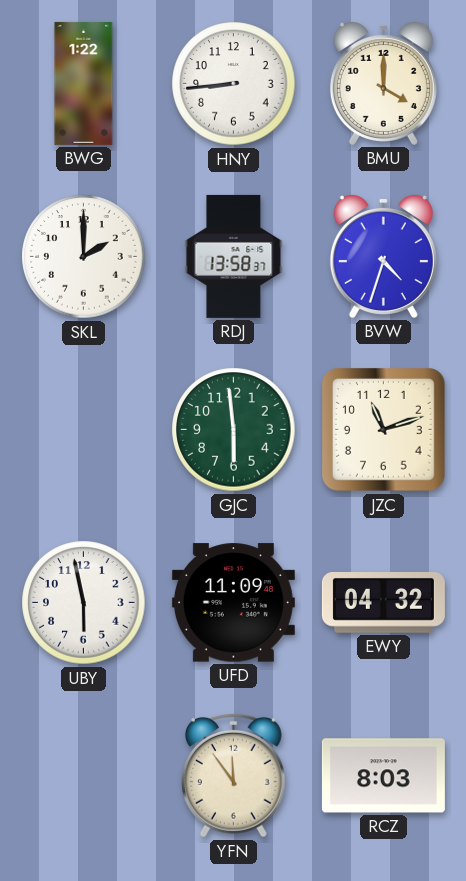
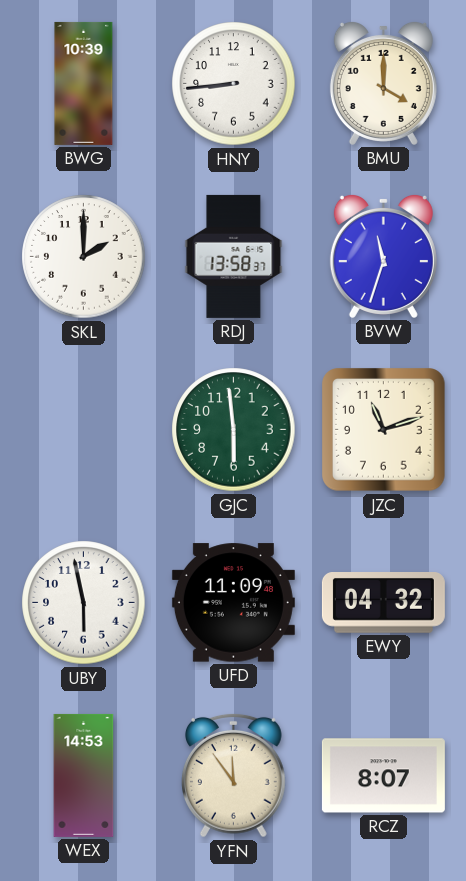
BWG: 1:22 -> 10:39 (84, 83)
BVW: 4:33 -> 11:33 (383, 256)
WEX: none -> 14:53 (84, 775)
RCZ: 8:03 -> 8:07 (383, 776)
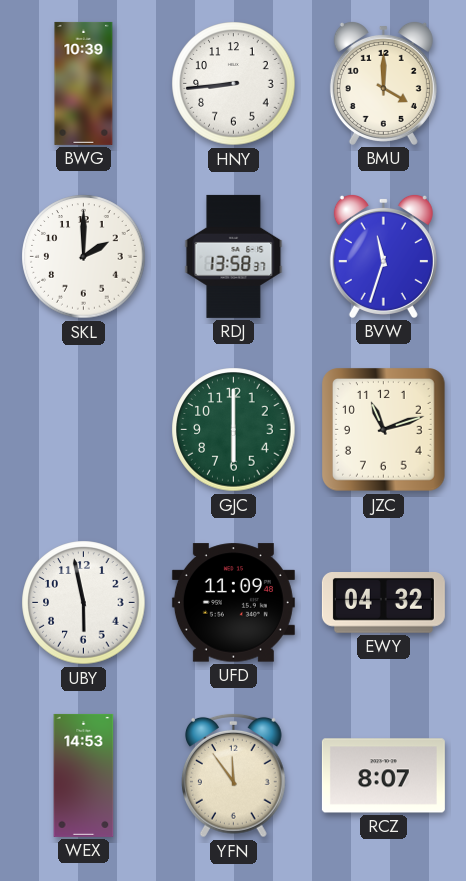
GJC: 5:59 -> 6:00 (234, 430)
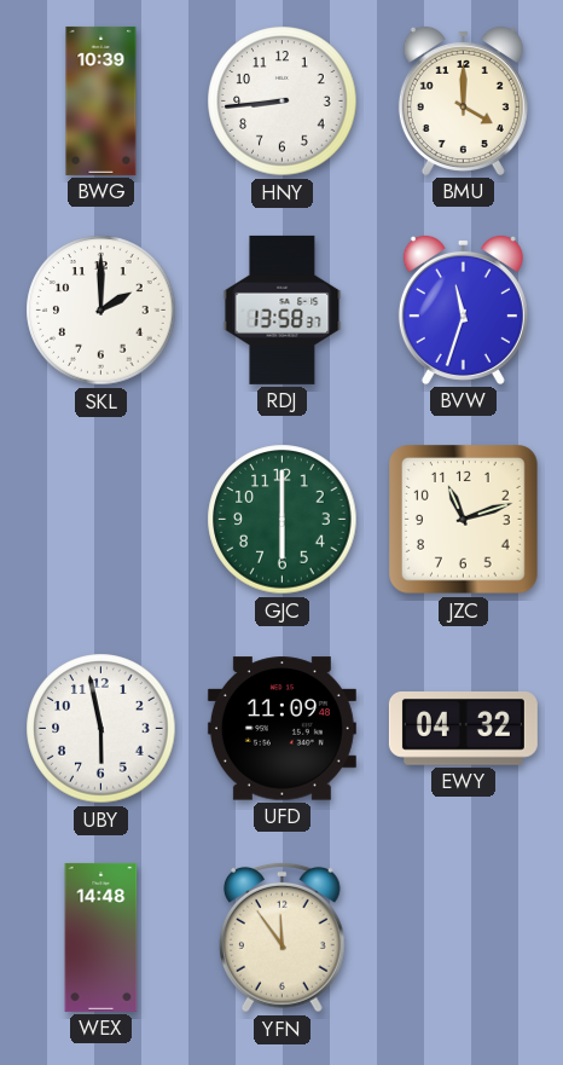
WEX: 14:53 -> 14:48 (101, 937)
RCZ: 8:07 -> none (383, 776)
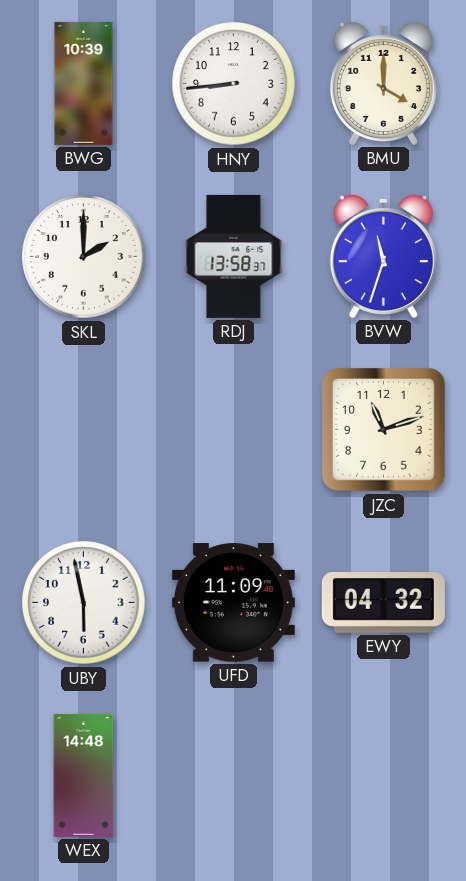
GJC: 6:00 -> none (283, 520)
YFN: 11:54 -> none (283, 937)
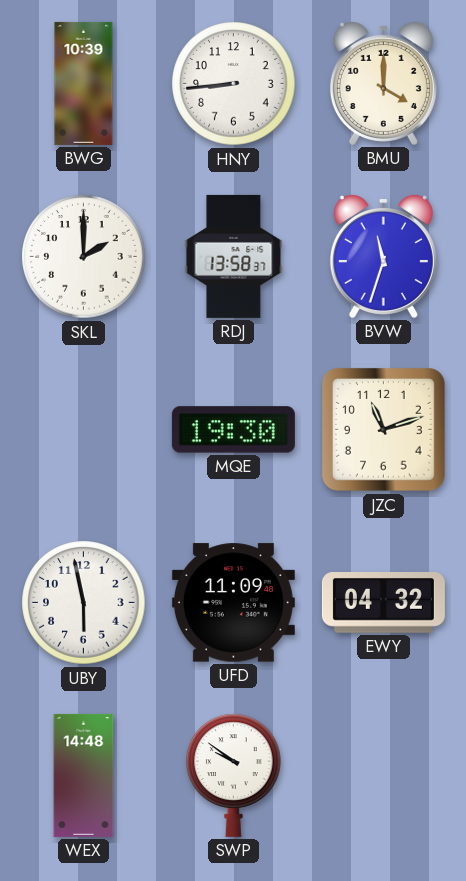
MQE: none -> 19:30 (233, 430)
SWP: none -> 9:51 (234, 775)
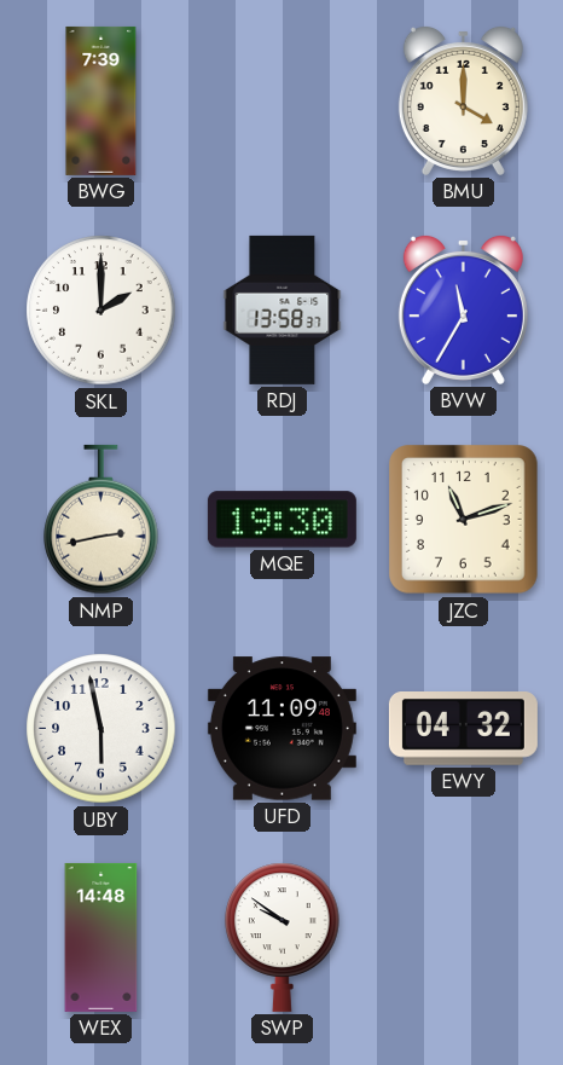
BWG: 10:39 -> 7:39 (101, 100)
HNY: 8:44 -> none (234, 84)
BVW: 11:33 -> 11:35 (463, 309)
NMP: none -> 2:43 (101, 520)
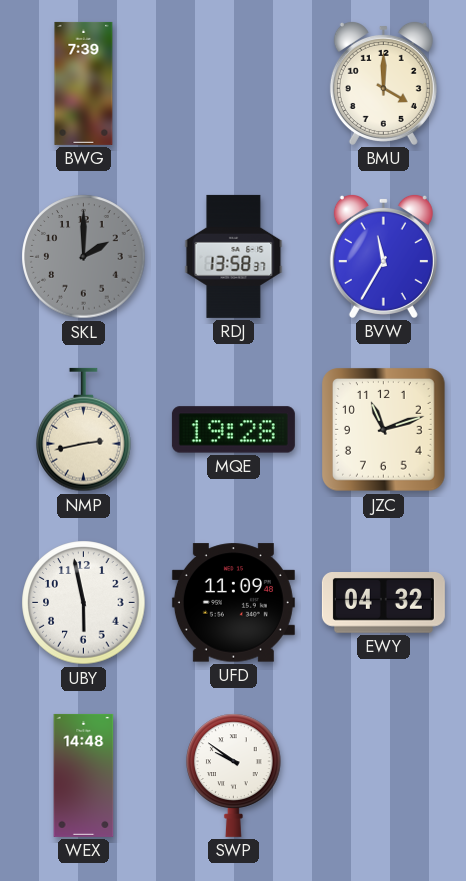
SKL dial: white -> grey (84, 257)
MQE: 19:30 -> 19:28 (233, 430)
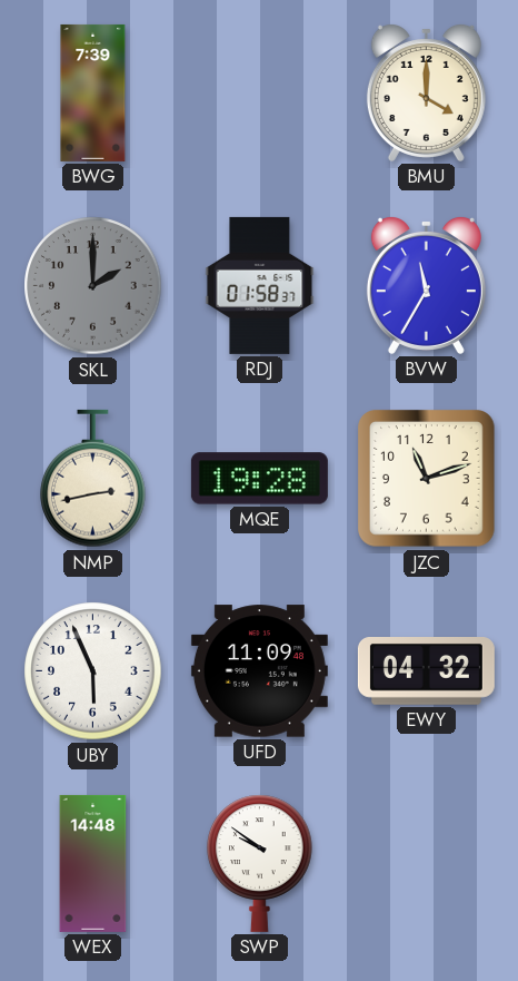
RDJ: 13:58 -> 01:58 (260, 285)
UBY: 5:58 -> 5:56 (93, 671)
